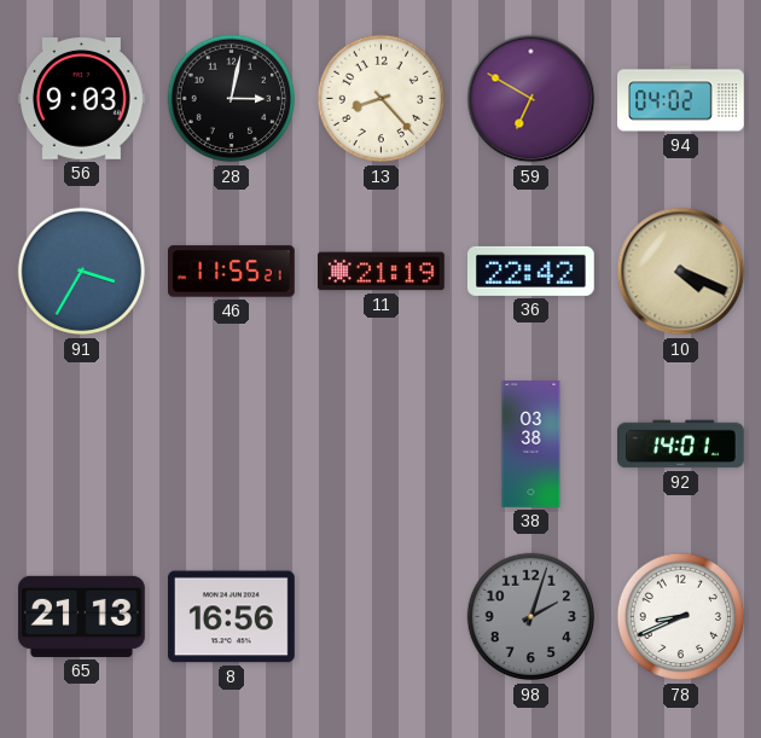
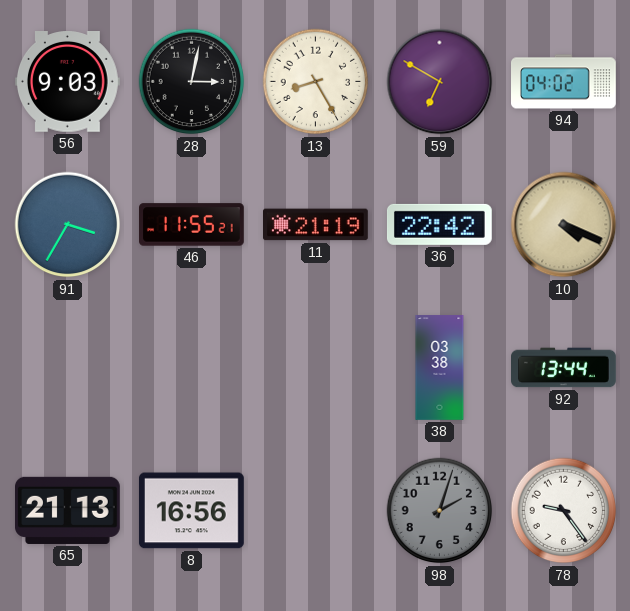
13: 8:23 -> 8:25 (316, 82)
92: 14:01 -> 13:44 (564, 368)
78: 8:41 -> 9:24 (564, 511)
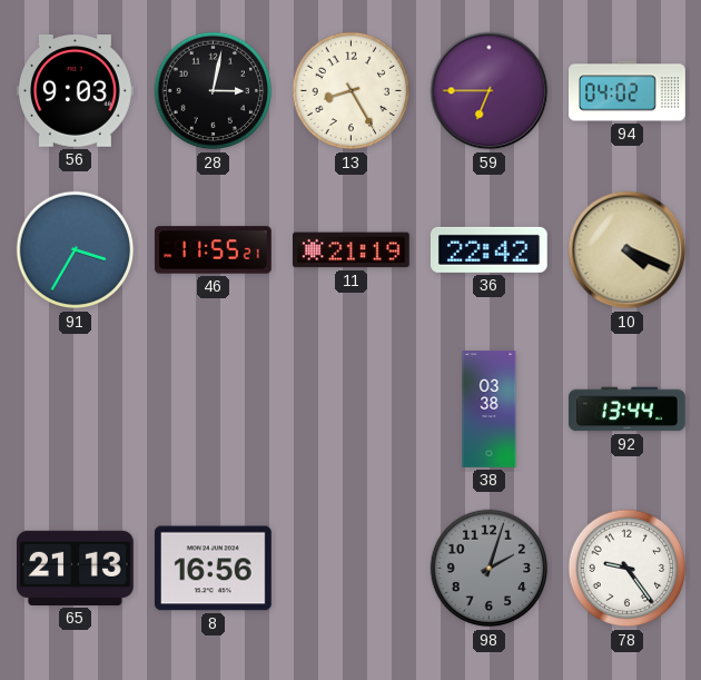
59: 6:50 -> 6:45 (490, 91)
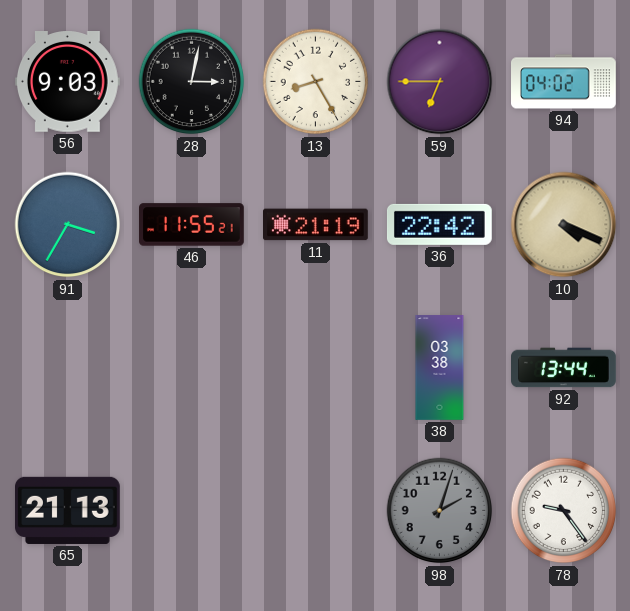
8: 16:56 -> none (213, 569)
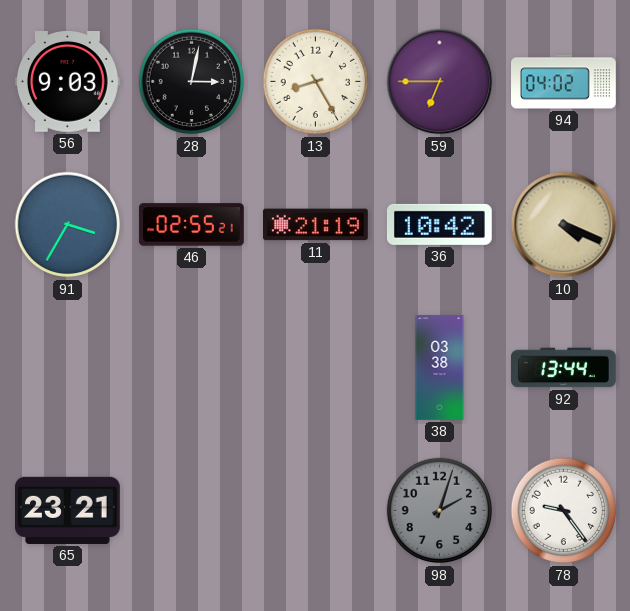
46: 11:55 -> 02:55 (192, 225)
36: 22:42 -> 10:42 (439, 224)
65: 21:13 -> 23:21 (68, 510)
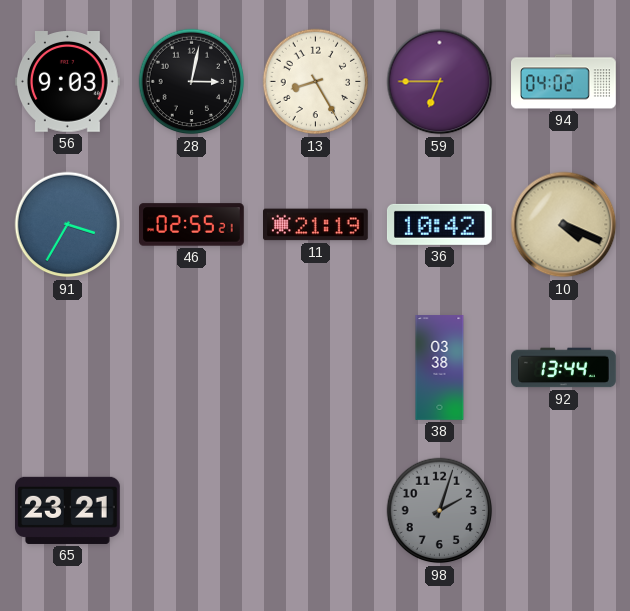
78: 9:24 -> none (564, 511)
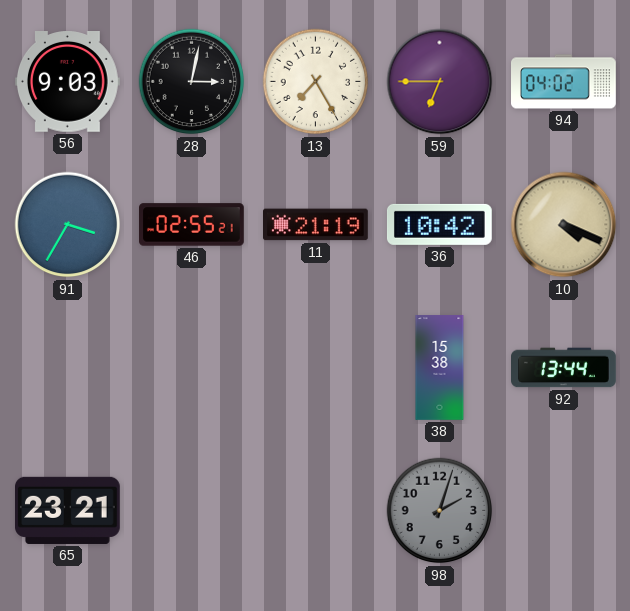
13: 8:25 -> 7:25 (316, 82)
38: 03:38 -> 15:38 (440, 368)
